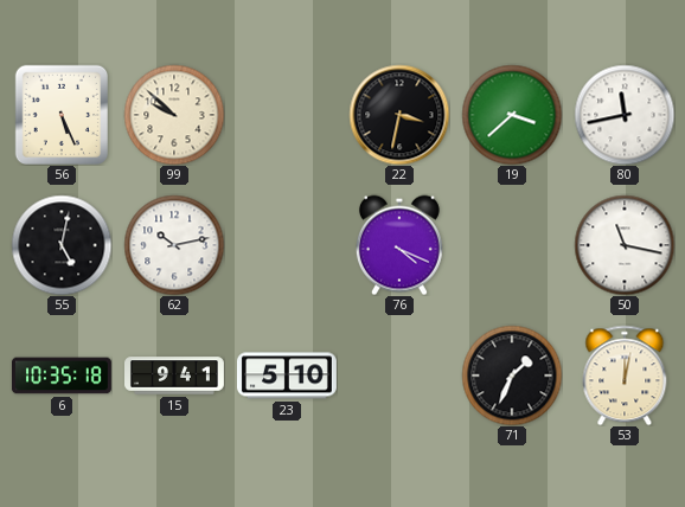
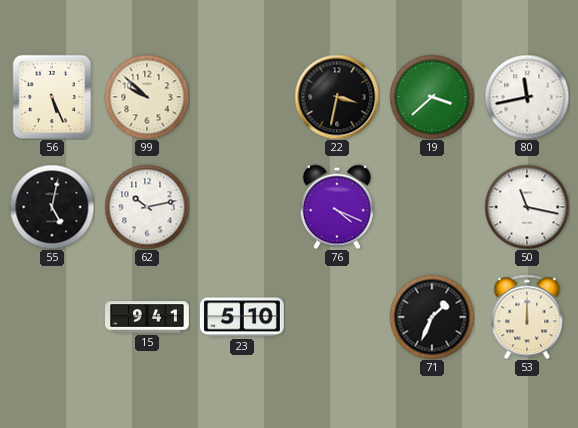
6: 10:35 -> none (62, 376)
53: 12:02 -> 12:00 (527, 317)
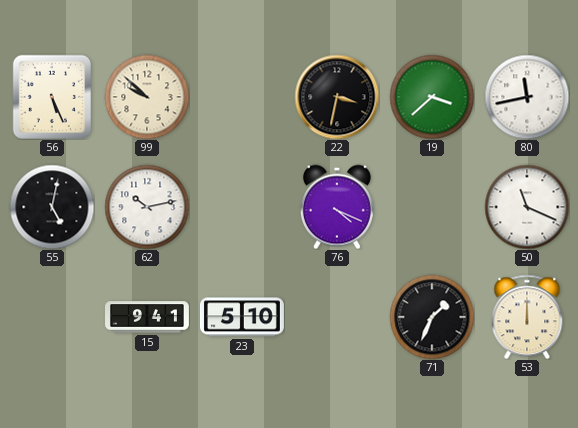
50: 11:17 -> 11:19 (527, 207)
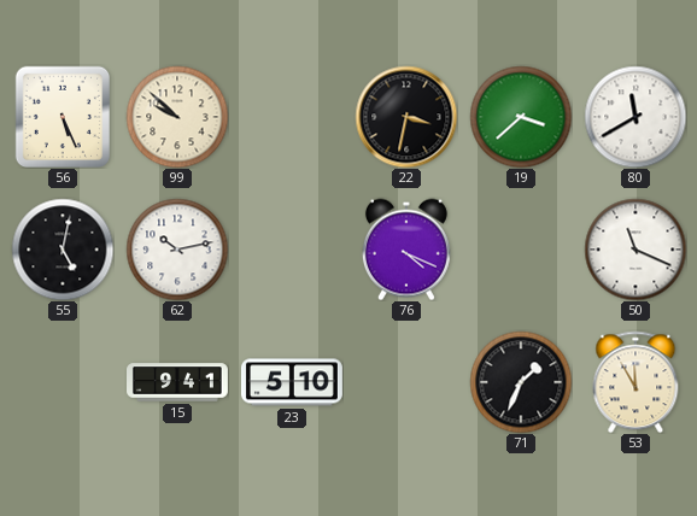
80: 11:43 -> 11:40 (635, 117)
53: 12:00 -> 11:55 (635, 382)
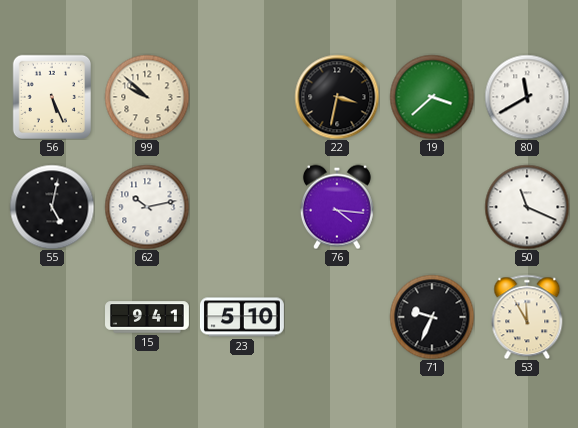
76: 4:19 -> 4:16 (337, 207)
71: 1:34 -> 9:34 (432, 317)
